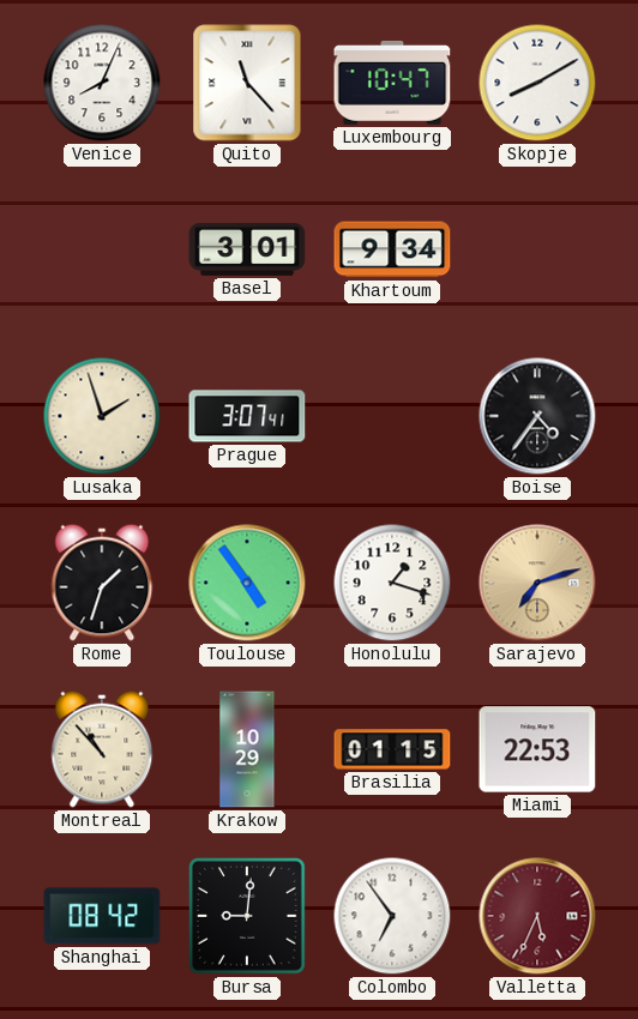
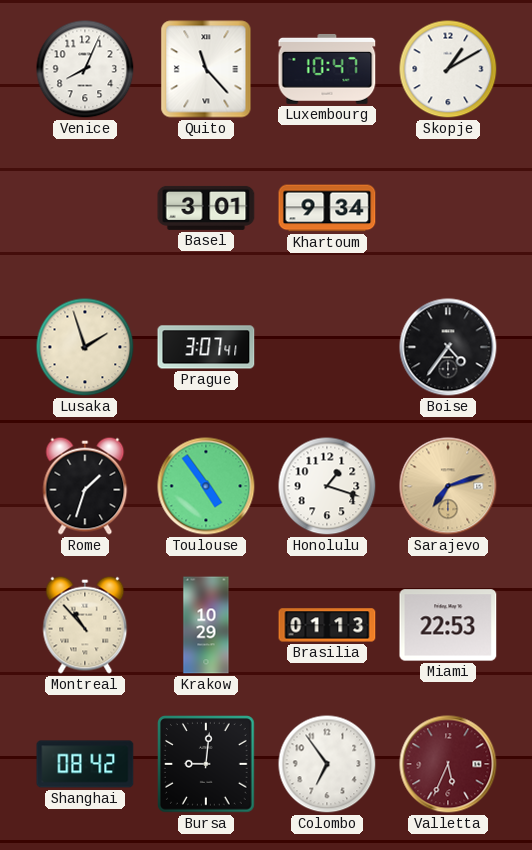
Skopje: 8:10 -> 1:10 (448, 69)
Brasilia: 01:15 -> 01:13 (327, 625)
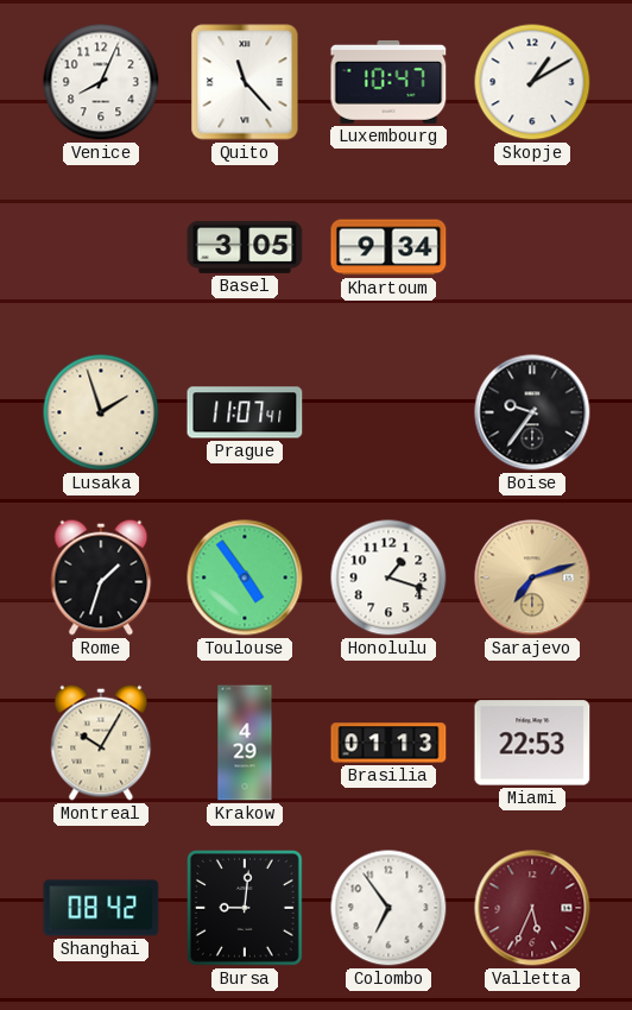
Basel: 3:01 -> 3:05 (245, 247)
Prague: 3:07 -> 11:07 (245, 412)
Boise: 4:36 -> 9:36 (532, 412)
Montreal: 10:53 -> 10:05 (101, 743)
Krakow: 10:29 -> 4:29 (245, 743)
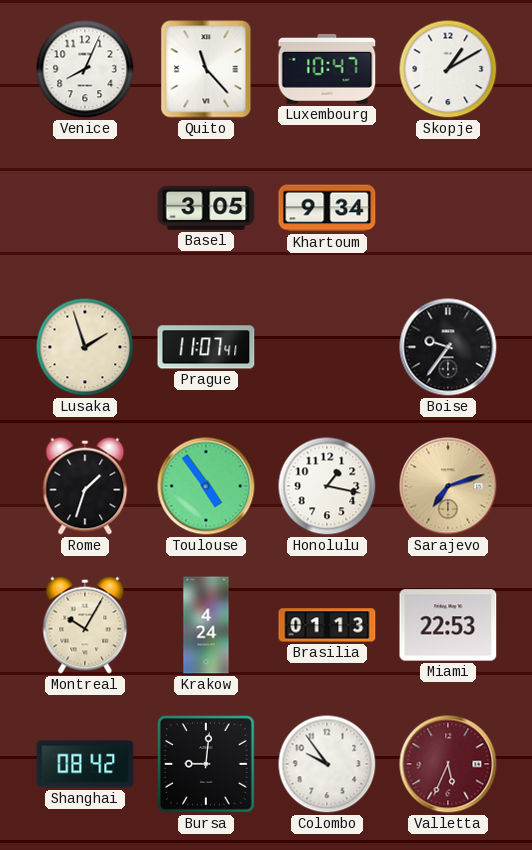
Honolulu: 1:18 -> 1:17 (327, 486)
Krakow: 4:29 -> 4:24 (206, 625)
Colombo: 6:54 -> 9:54 (327, 764)
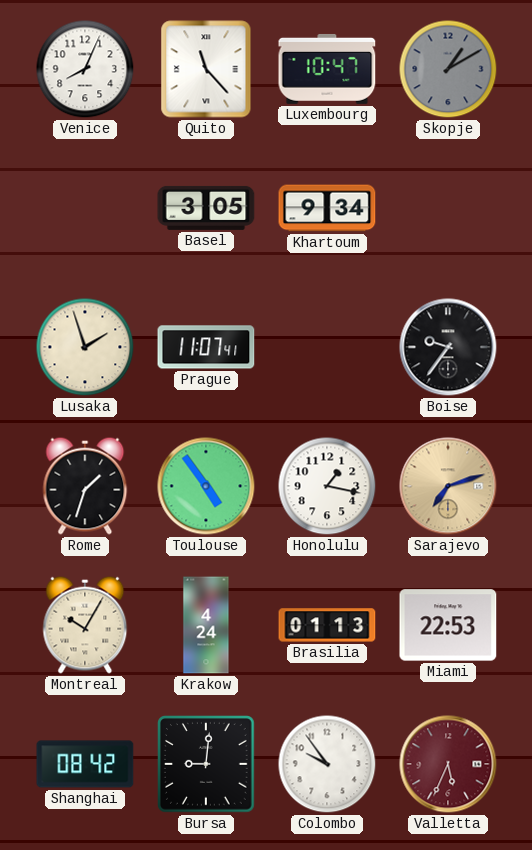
Skopje dial: white -> grey (448, 69)
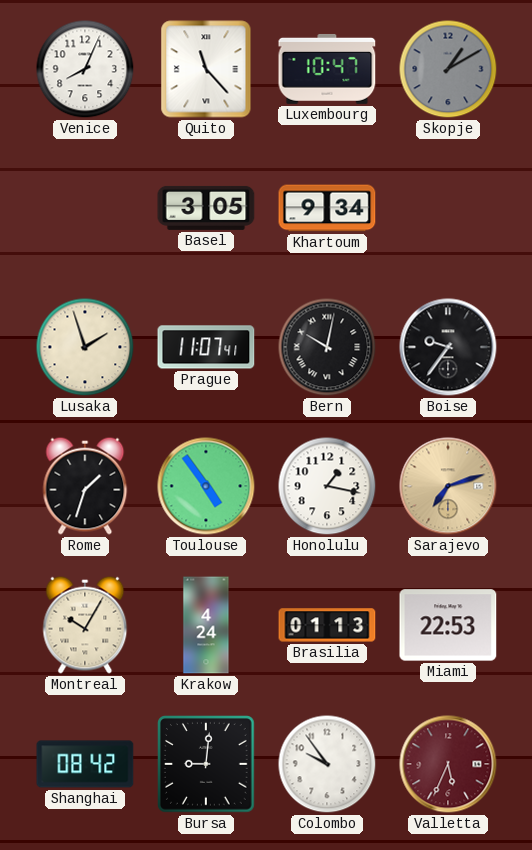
Bern: none -> 10:02 (327, 347)
